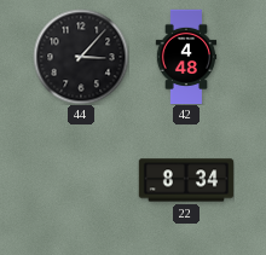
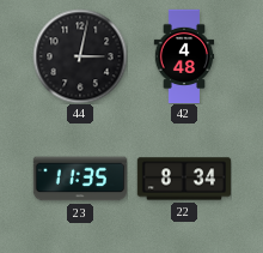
44: 3:07 -> 3:02 (80, 56)
23: none -> 11:35 (80, 179)
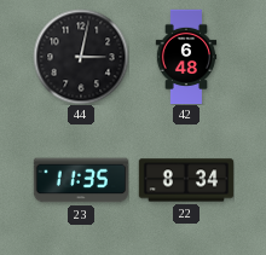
42: 4:48 -> 6:48 (186, 57)
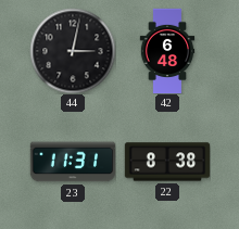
23: 11:35 -> 11:31 (73, 162)
22: 8:34 -> 8:38 (167, 162)
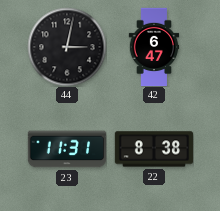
42: 6:48 -> 6:47 (154, 47)
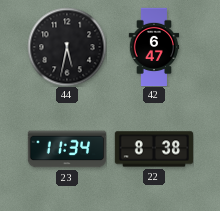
44: 3:02 -> 5:32 (67, 47)
23: 11:31 -> 11:34 (67, 149)
